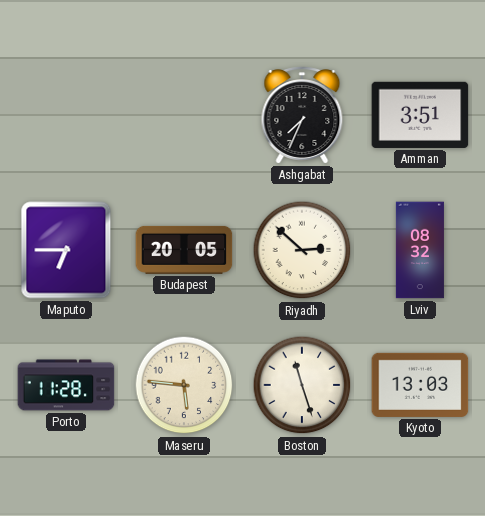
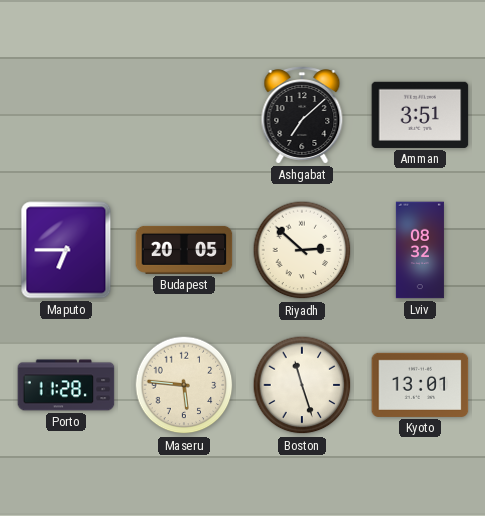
Ashgabat: 7:34 -> 7:08 (302, 115)
Kyoto: 13:03 -> 13:01 (420, 385)
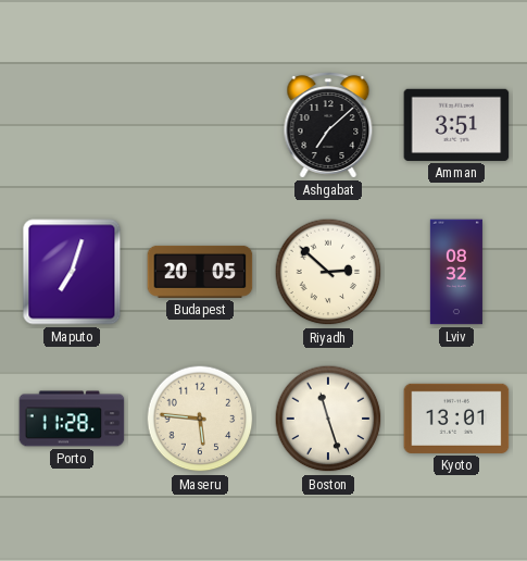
Maputo: 6:45 -> 7:03 (72, 272)
